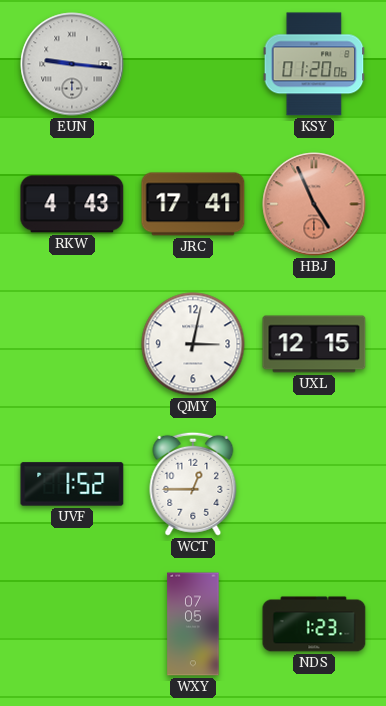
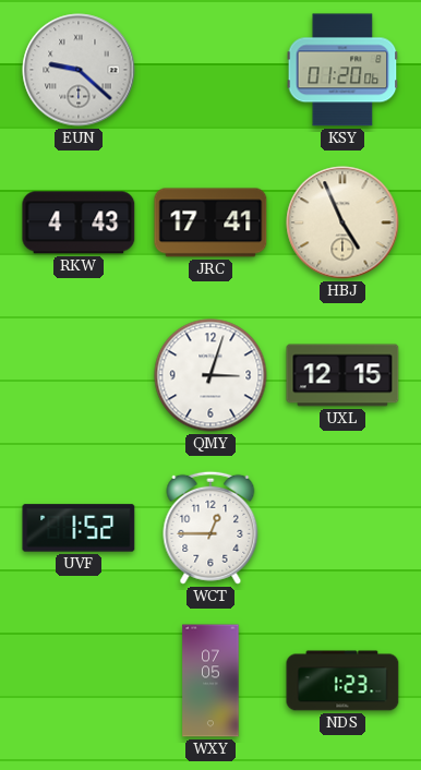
EUN: 9:16 -> 9:22 (79, 70)
HBJ dial: salmon -> cream (342, 222)
QMY: 3:02 -> 3:03 (211, 375)
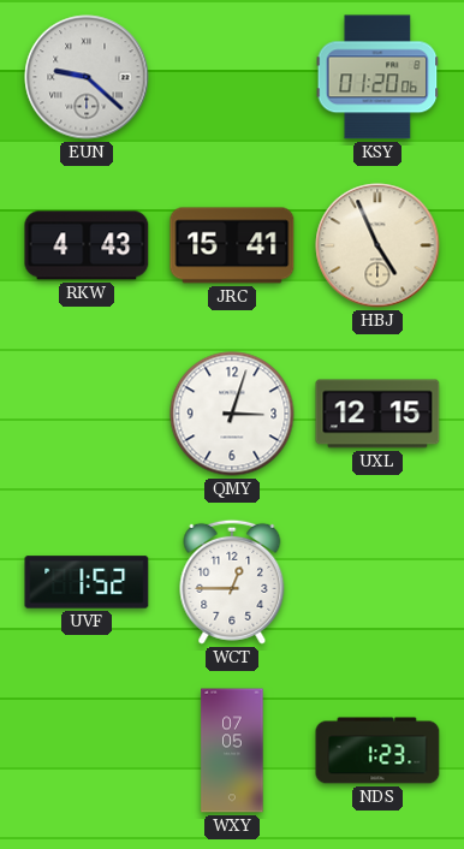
JRC: 17:41 -> 15:41 (232, 245)
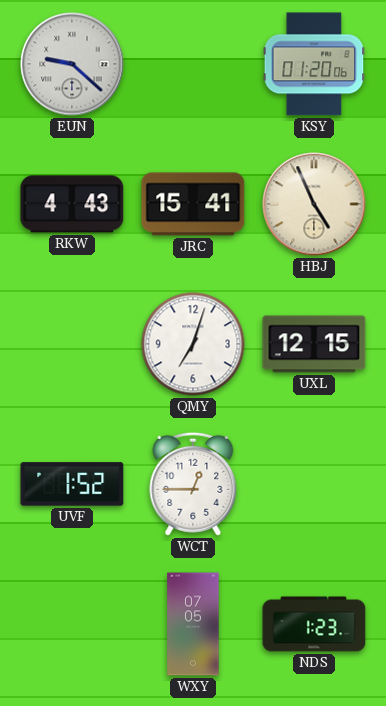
QMY: 3:03 -> 7:03 (193, 344)
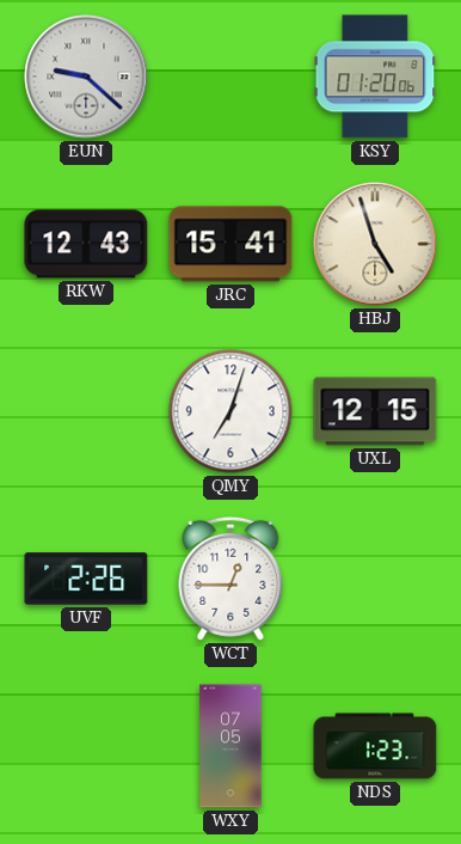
RKW: 4:43 -> 12:43 (86, 244)
HBJ: 4:56 -> 4:57 (375, 244)
UVF: 1:52 -> 2:26 (86, 579)
